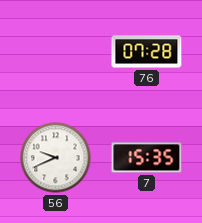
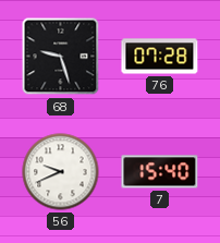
68: none -> 9:27 (61, 57)
7: 15:35 -> 15:40 (160, 172)
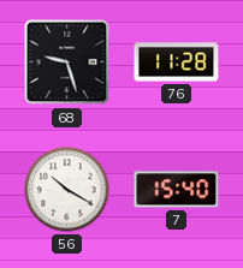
76: 07:28 -> 11:28 (177, 62)
56: 9:41 -> 10:20 (67, 190)
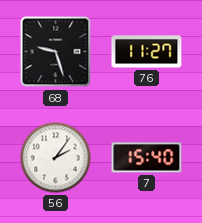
76: 11:28 -> 11:27 (147, 52)
56: 10:20 -> 2:06 (56, 158)
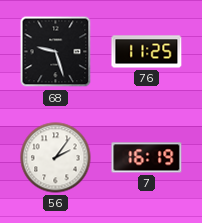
76: 11:27 -> 11:25 (147, 52)
7: 15:40 -> 16:19 (147, 158)
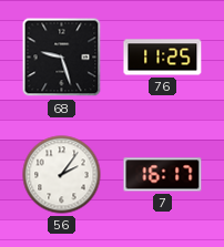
7: 16:19 -> 16:17 (163, 175)
